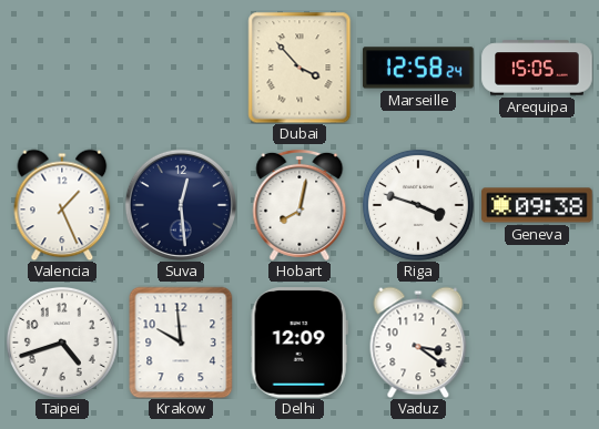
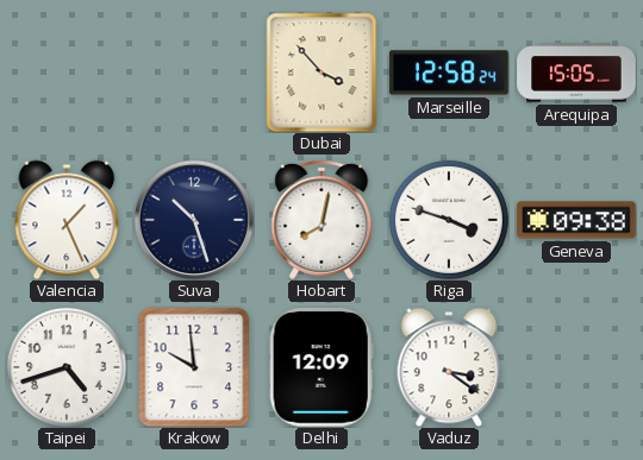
Suva: 12:29 -> 10:27 (194, 220)
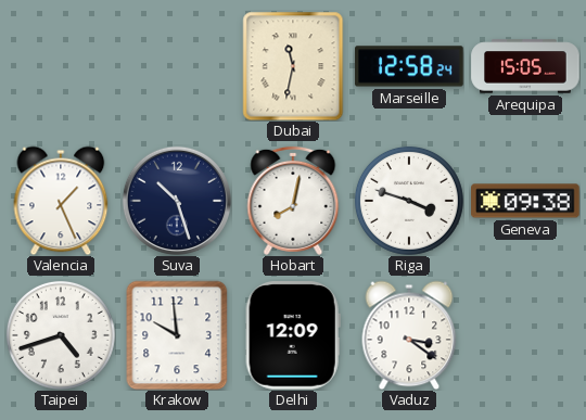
Dubai: 3:53 -> 11:32 (293, 66)
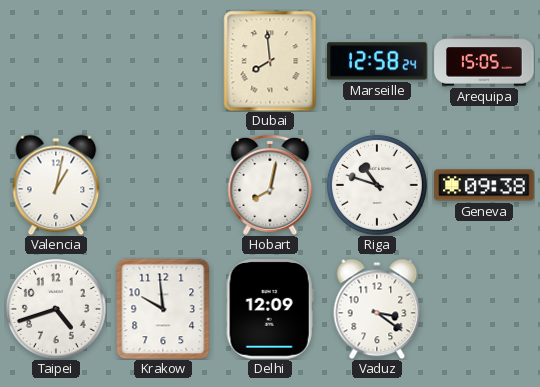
Dubai: 11:32 -> 7:59 (270, 61)
Valencia: 1:26 -> 1:02 (56, 185)
Suva: 10:27 -> none (177, 201)
Riga: 3:48 -> 10:48 (377, 185)
